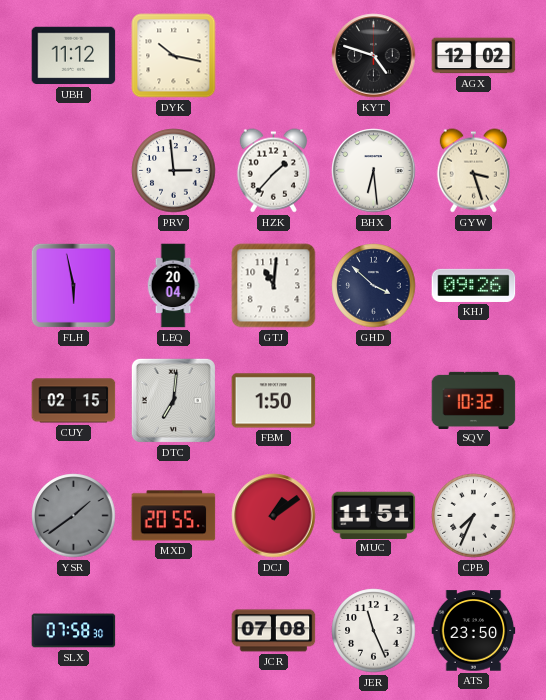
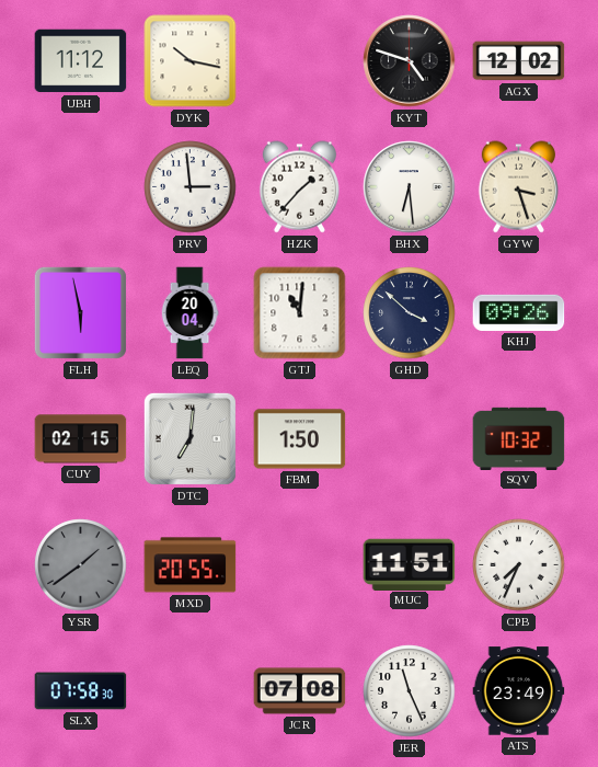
DCJ: 1:09 -> none (274, 516)
ATS: 23:50 -> 23:49 (519, 691)
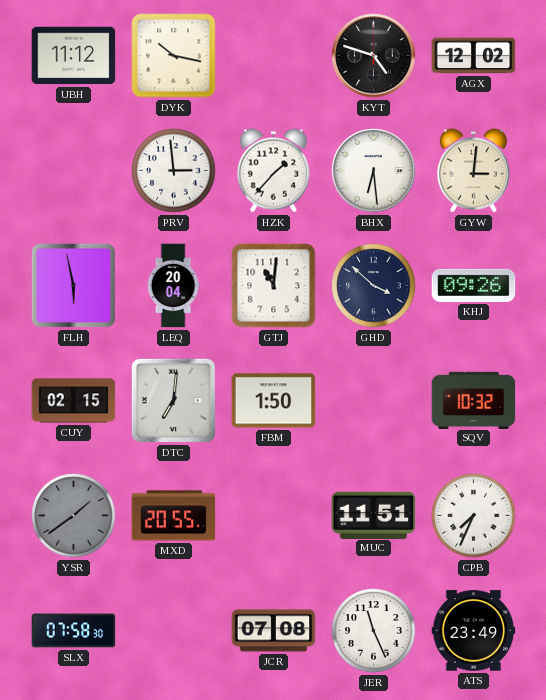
GYW: 3:27 -> 3:01 (473, 171)
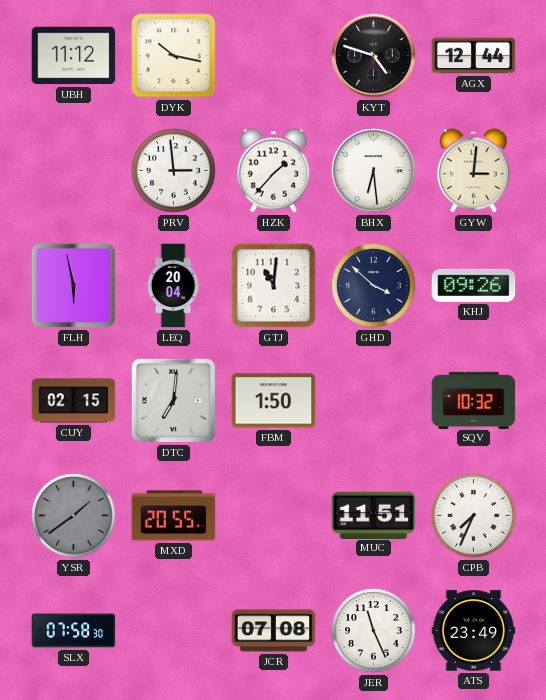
AGX: 12:02 -> 12:44 (474, 56)
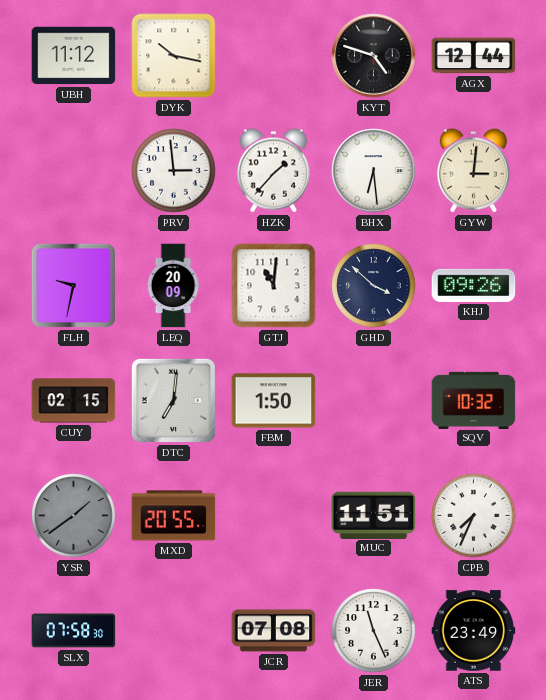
FLH: 5:58 -> 9:32 (73, 285)
LEQ: 20:04 -> 20:09 (173, 286)
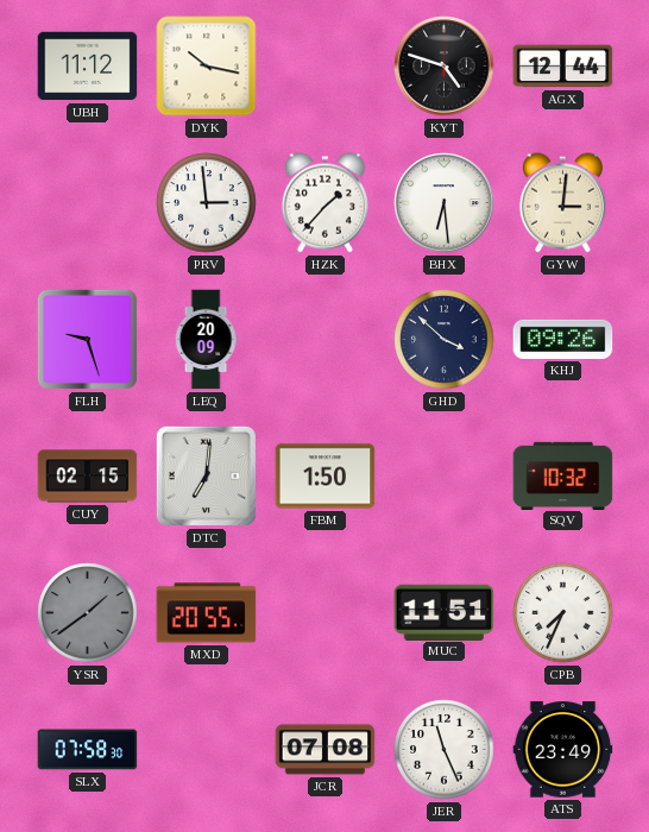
FLH: 9:32 -> 9:27 (87, 339)
GTJ: 11:01 -> none (274, 286)
